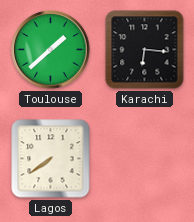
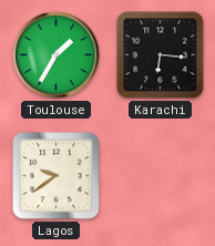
Toulouse: 1:38 -> 1:35 (57, 55)
Lagos: 7:39 -> 9:39 (57, 176)
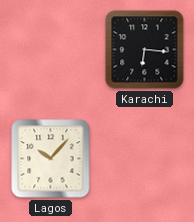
Toulouse: 1:35 -> none (57, 55)
Lagos: 9:39 -> 10:07 (51, 159)
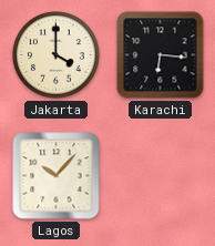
Jakarta: none -> 4:00 (57, 55)
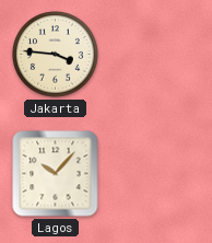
Jakarta: 4:00 -> 3:46 (56, 55)
Karachi: 6:16 -> none (161, 55)
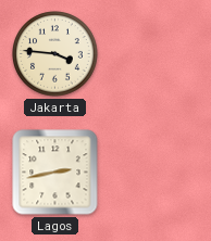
Lagos: 10:07 -> 2:43 (55, 173)
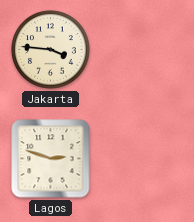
Lagos: 2:43 -> 2:48 (51, 159)
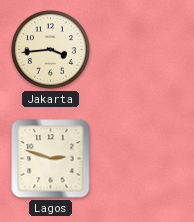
Jakarta: 3:46 -> 3:44 (51, 50)
